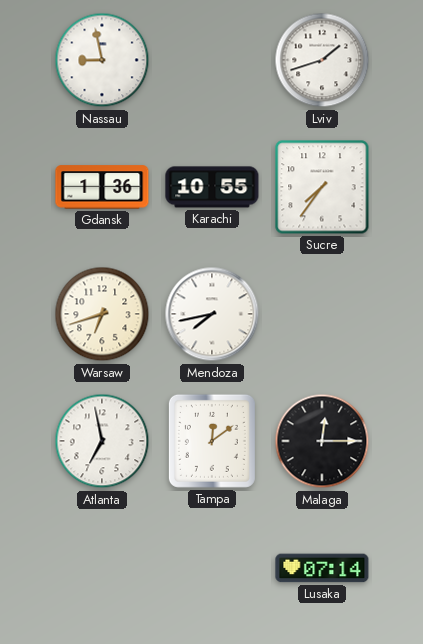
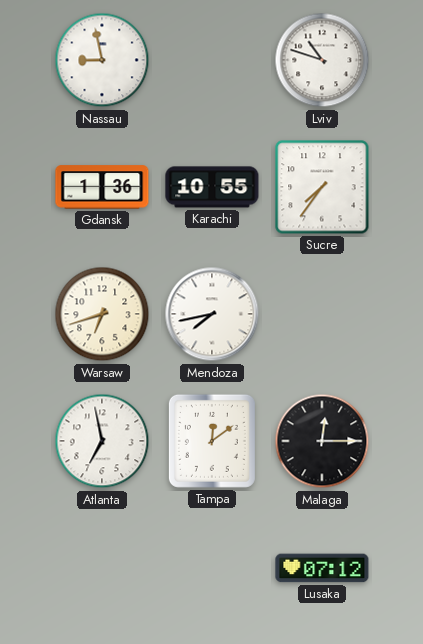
Lviv: 1:42 -> 10:48 (322, 60)
Lusaka: 07:14 -> 07:12 (322, 568)
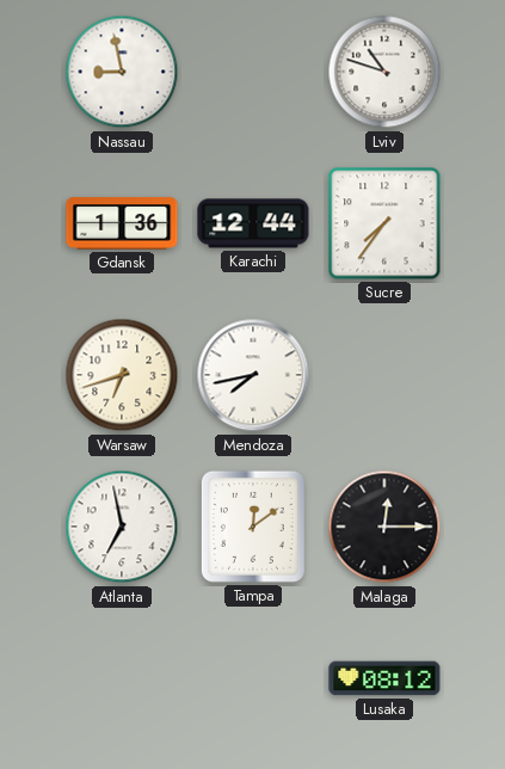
Karachi: 10:55 -> 12:44 (253, 223)
Lusaka: 07:12 -> 08:12 (384, 678)
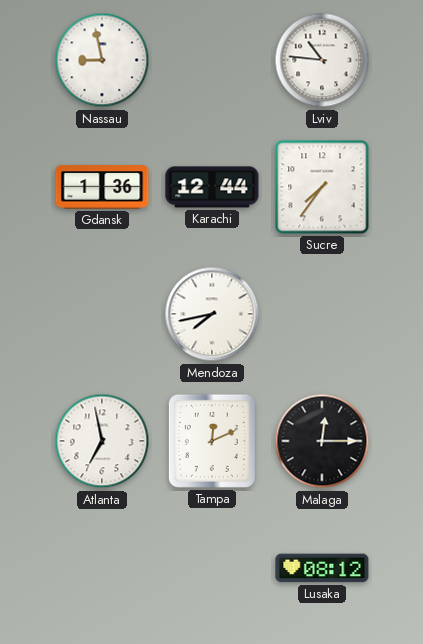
Lviv: 10:48 -> 10:46 (322, 60)
Warsaw: 6:42 -> none (122, 375)
Tampa: 12:09 -> 12:11 (212, 441)
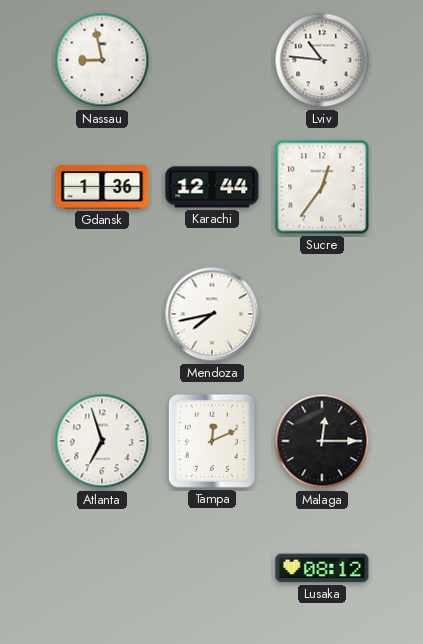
Sucre: 7:36 -> 12:36 (322, 187)
Atlanta: 6:58 -> 6:57 (102, 441)
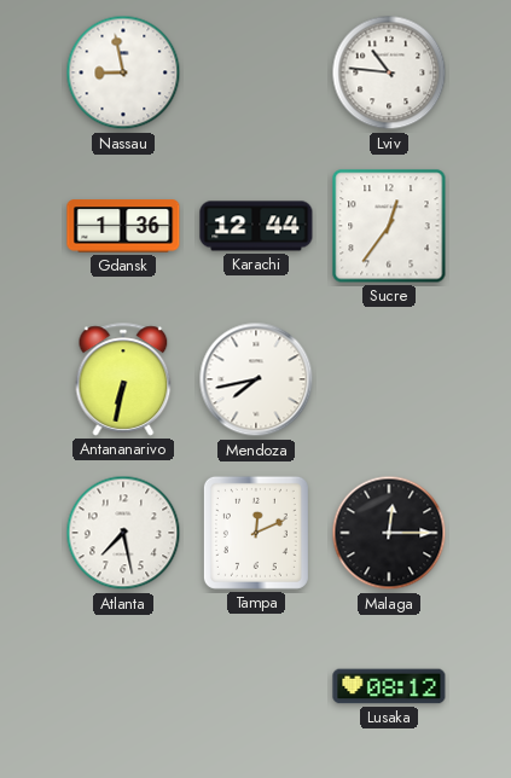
Antananarivo: none -> 6:32 (123, 379)
Atlanta: 6:57 -> 7:28 (123, 533)
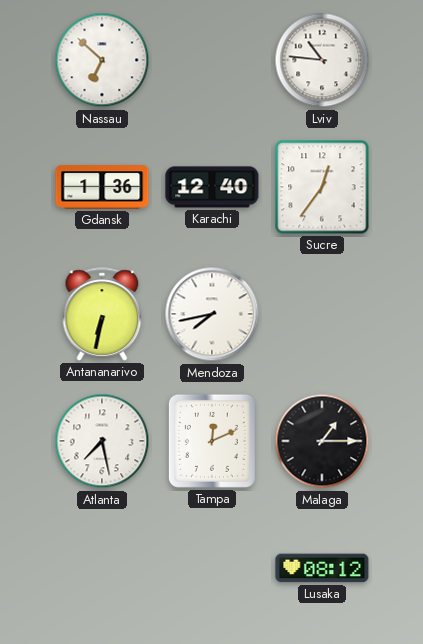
Nassau: 8:58 -> 6:52 (102, 60)
Karachi: 12:44 -> 12:40 (212, 187)
Malaga: 12:15 -> 1:15 (322, 441)
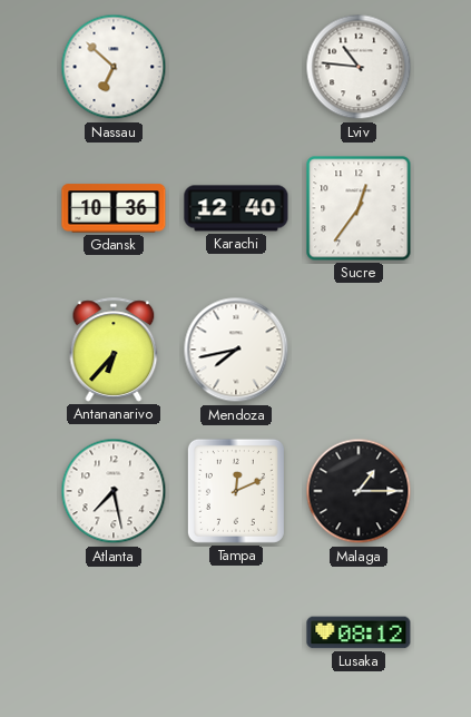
Gdansk: 1:36 -> 10:36 (114, 208)
Antananarivo: 6:32 -> 6:37 (114, 350)
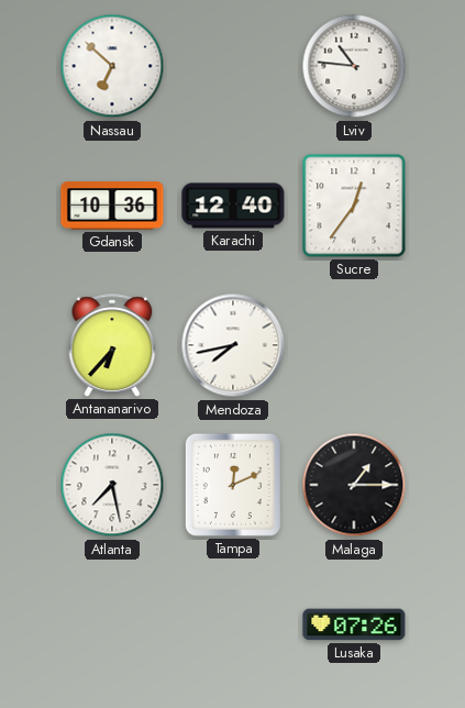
Lusaka: 08:12 -> 07:26 (354, 624)
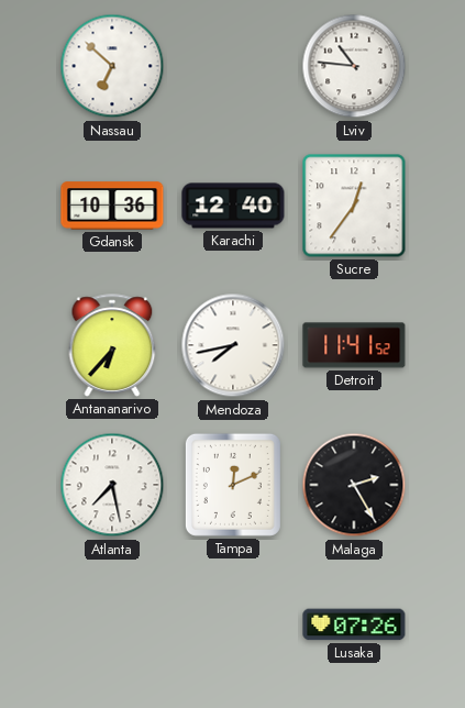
Detroit: none -> 11:41 (354, 345)
Malaga: 1:15 -> 2:25 (354, 485)
